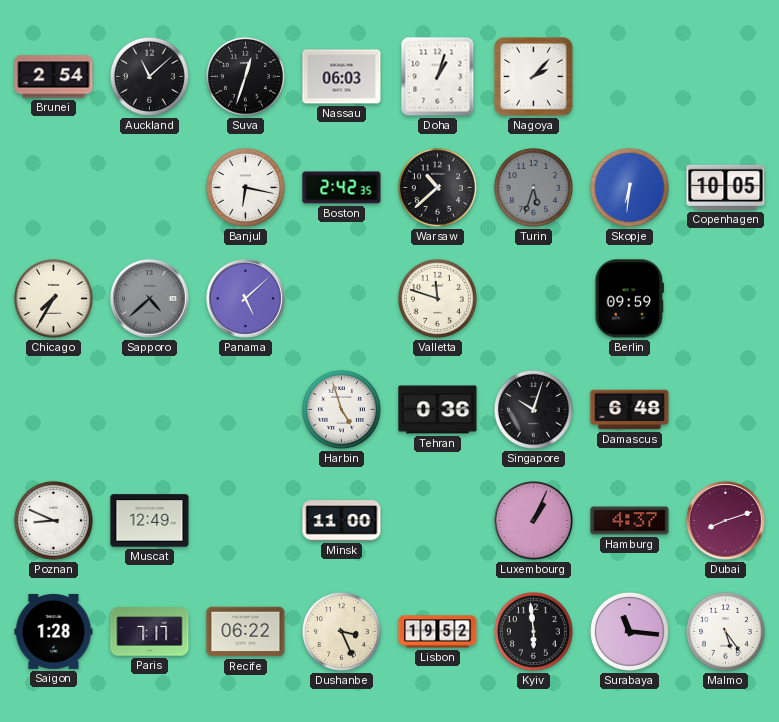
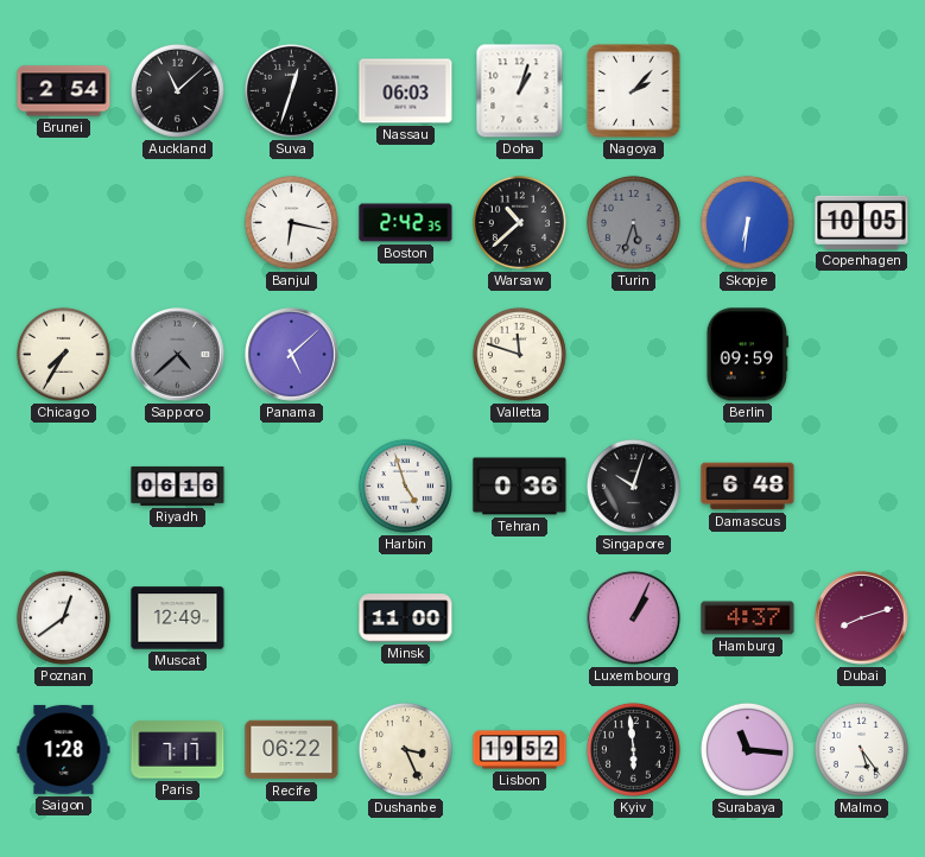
Riyadh: none -> 06:16 (178, 485)
Poznan: 8:49 -> 12:39 (63, 617)
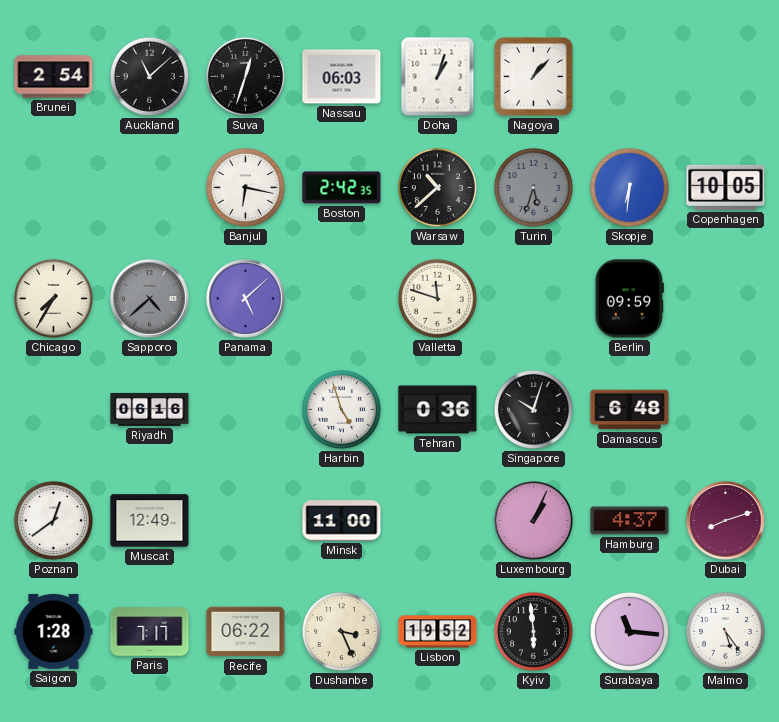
Nagoya: 2:07 -> 1:07 (534, 77)
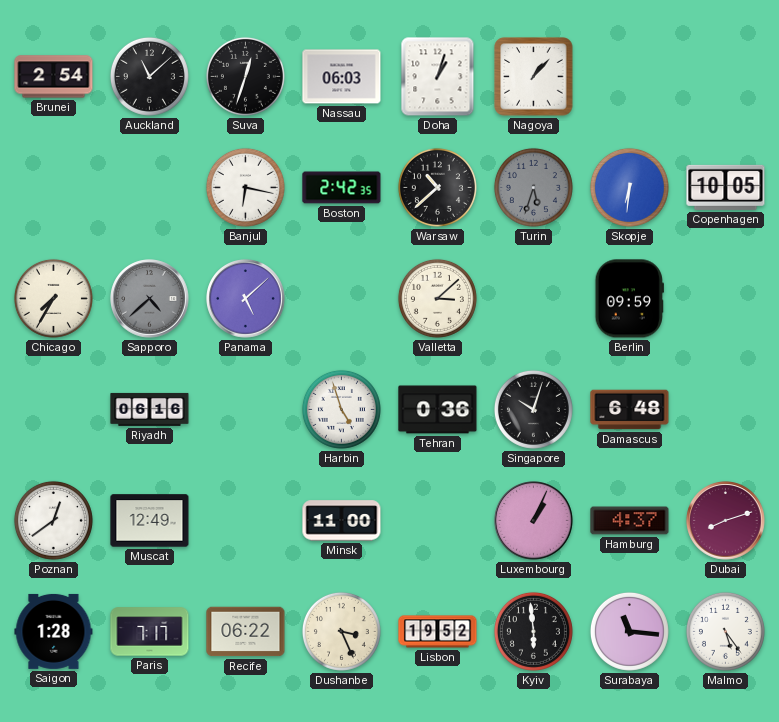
Valletta: 11:48 -> 3:08 (437, 298)
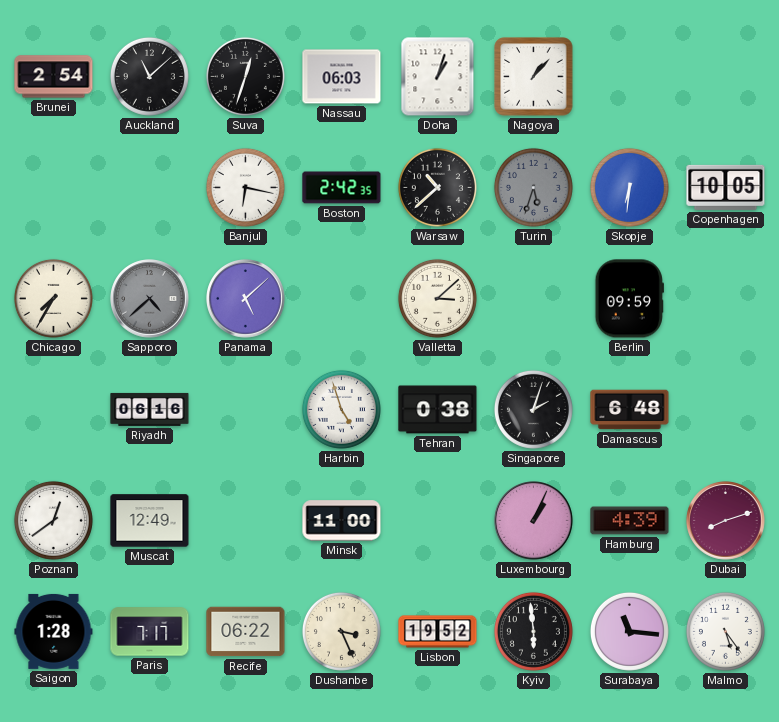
Tehran: 0:36 -> 0:38 (438, 410)
Singapore: 10:03 -> 2:03 (533, 409)
Hamburg: 4:37 -> 4:39 (630, 521)
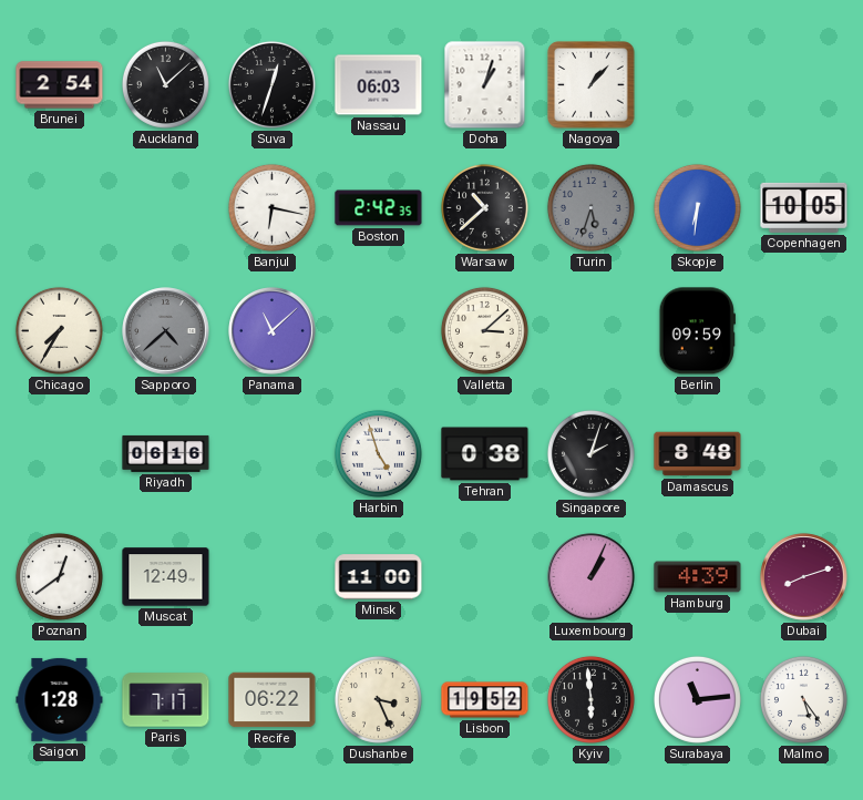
Panama: 5:08 -> 11:08 (273, 331)
Damascus: 6:48 -> 8:48 (698, 454)
Surabaya: 11:16 -> 11:14 (697, 699)
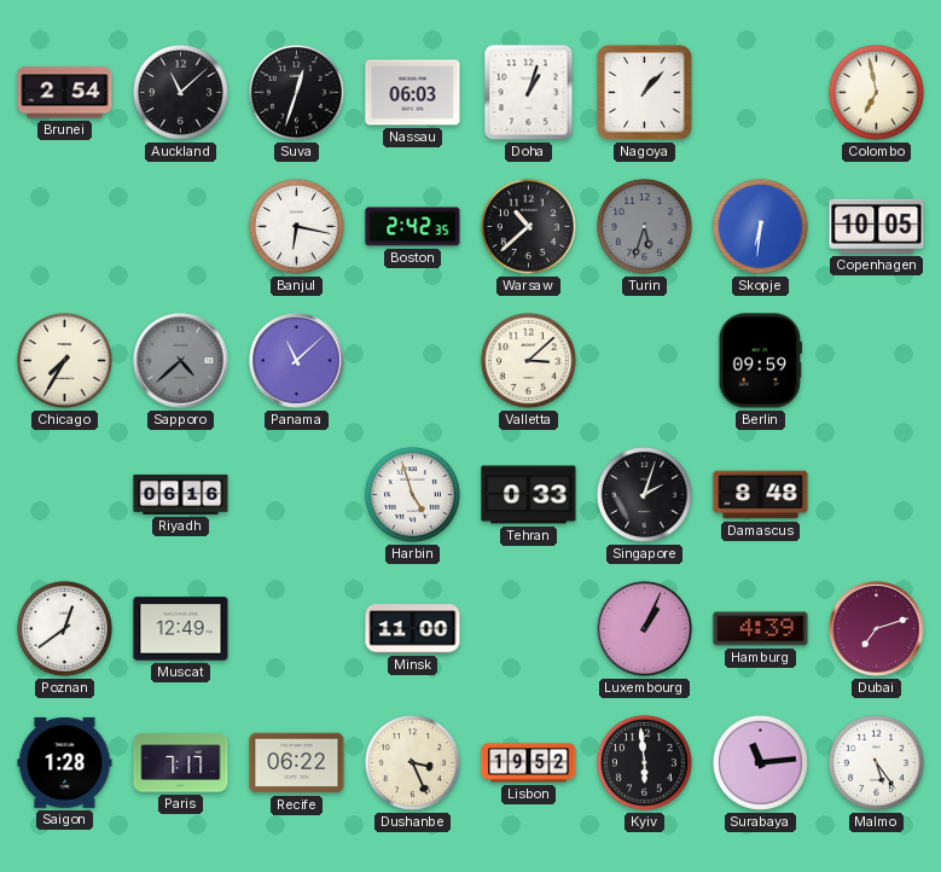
Colombo: none -> 6:58 (876, 92)
Tehran: 0:38 -> 0:33 (529, 495)
Dubai: 8:12 -> 7:12 (877, 629)
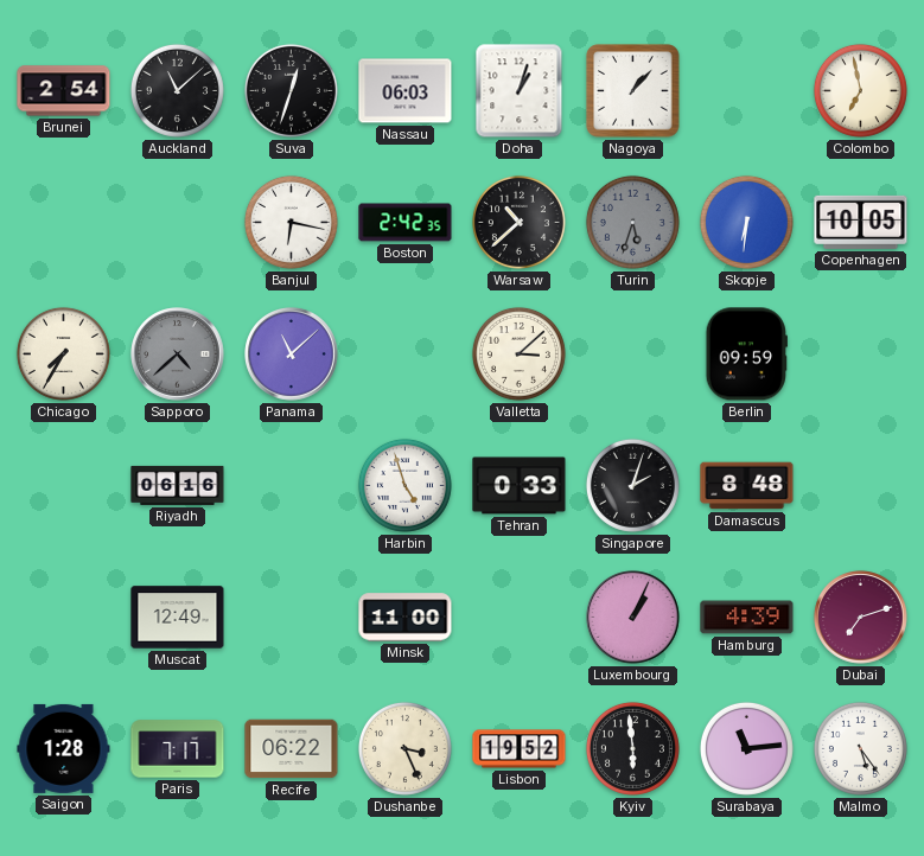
Poznan: 12:39 -> none (64, 628)
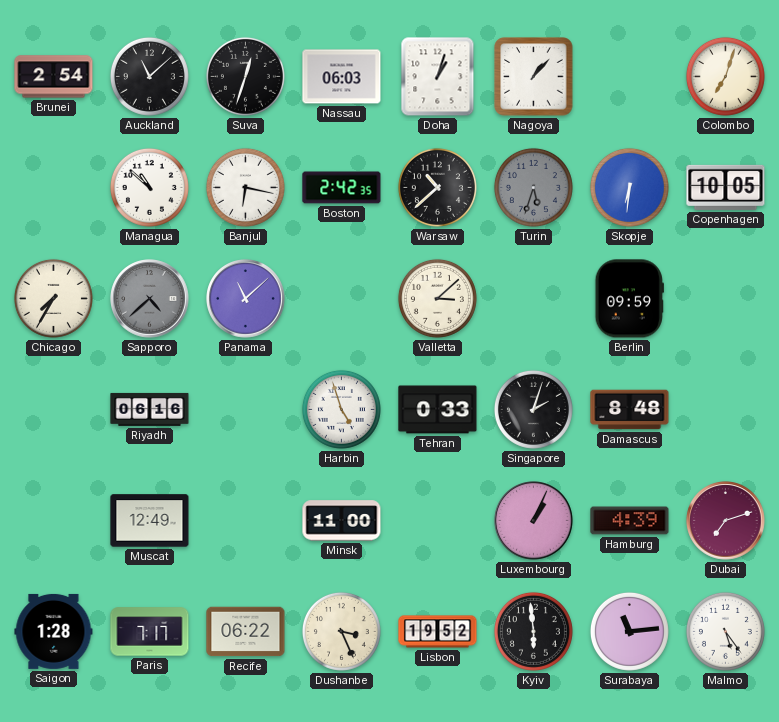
Colombo: 6:58 -> 7:03 (725, 76)
Managua: none -> 10:52 (149, 187)
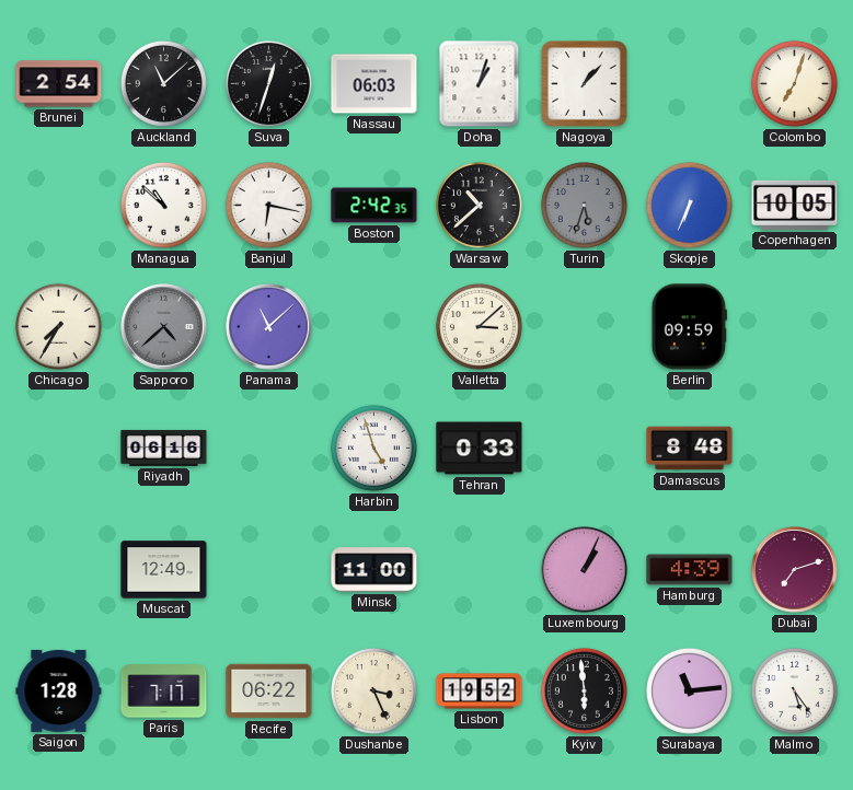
Skopje: 6:31 -> 6:34 (689, 205)
Singapore: 2:03 -> none (533, 409)
